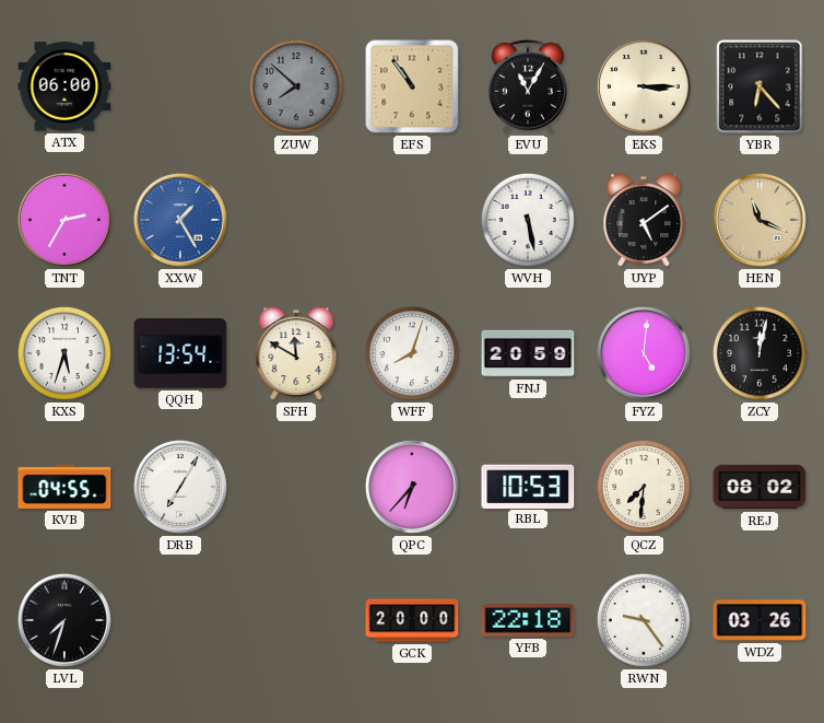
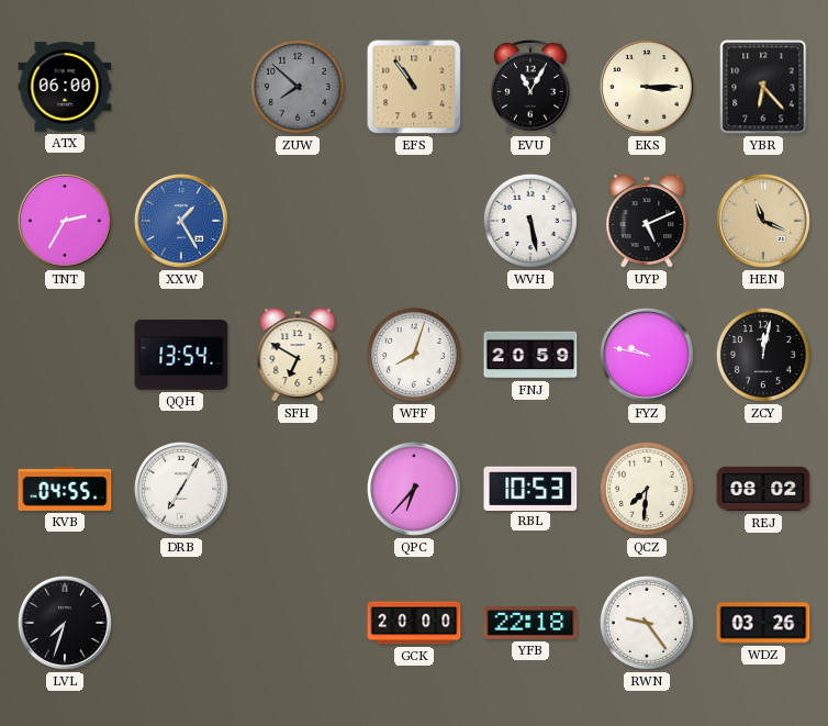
UYP: 5:09 -> 5:11 (647, 221)
KXS: 5:33 -> none (64, 353)
SFH: 11:50 -> 6:50 (298, 355)
FYZ: 5:01 -> 9:47 (648, 356)
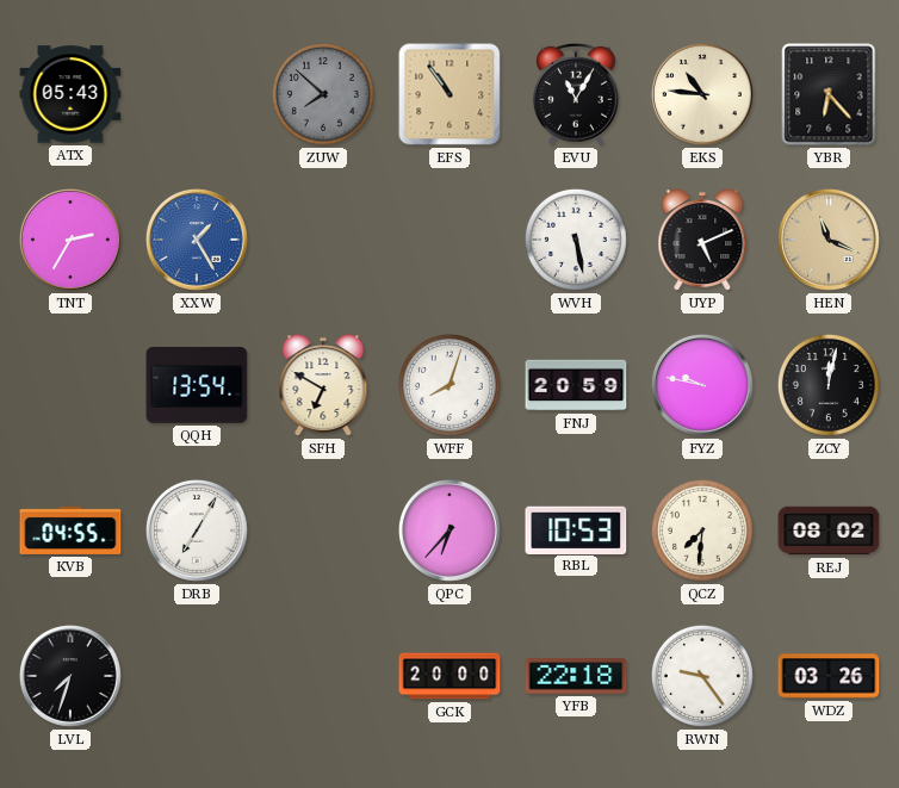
ATX: 06:00 -> 05:43 (70, 94)
EKS: 3:15 -> 10:46 (703, 95)
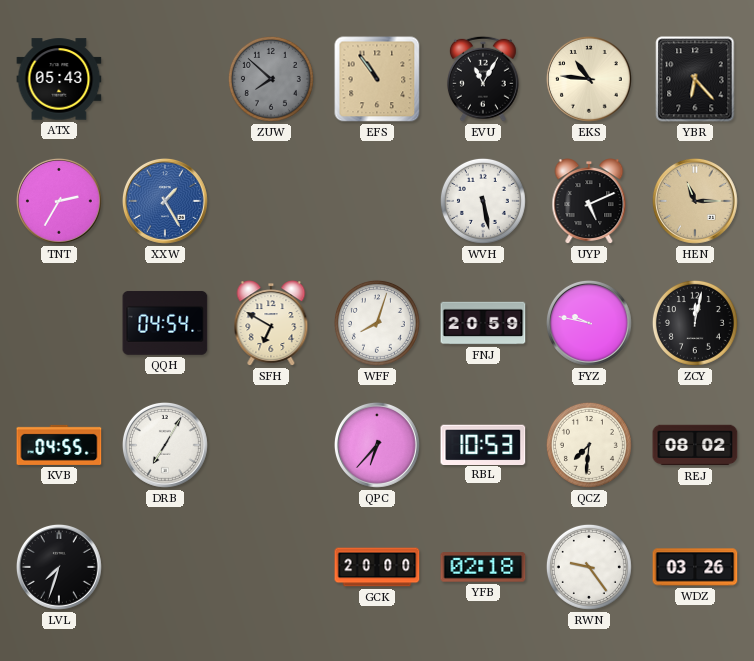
HEN: 11:19 -> 11:15 (696, 202)
QQH: 13:54 -> 04:54 (165, 323)
YFB: 22:18 -> 02:18 (483, 567)
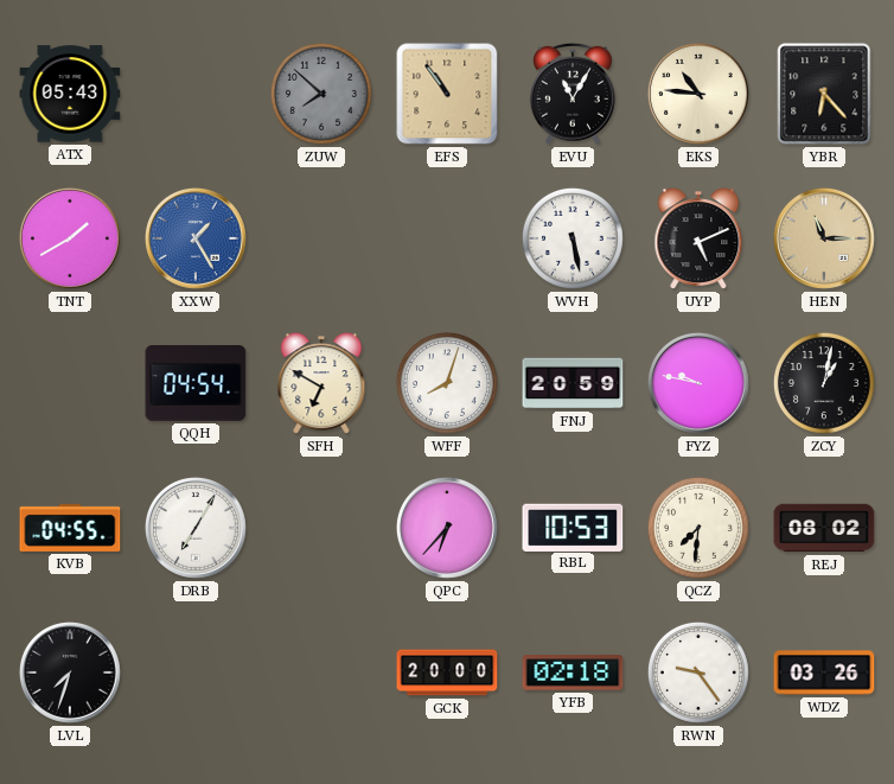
TNT: 2:35 -> 1:40 (71, 240)
ZCY: 12:02 -> 1:02 (824, 383)
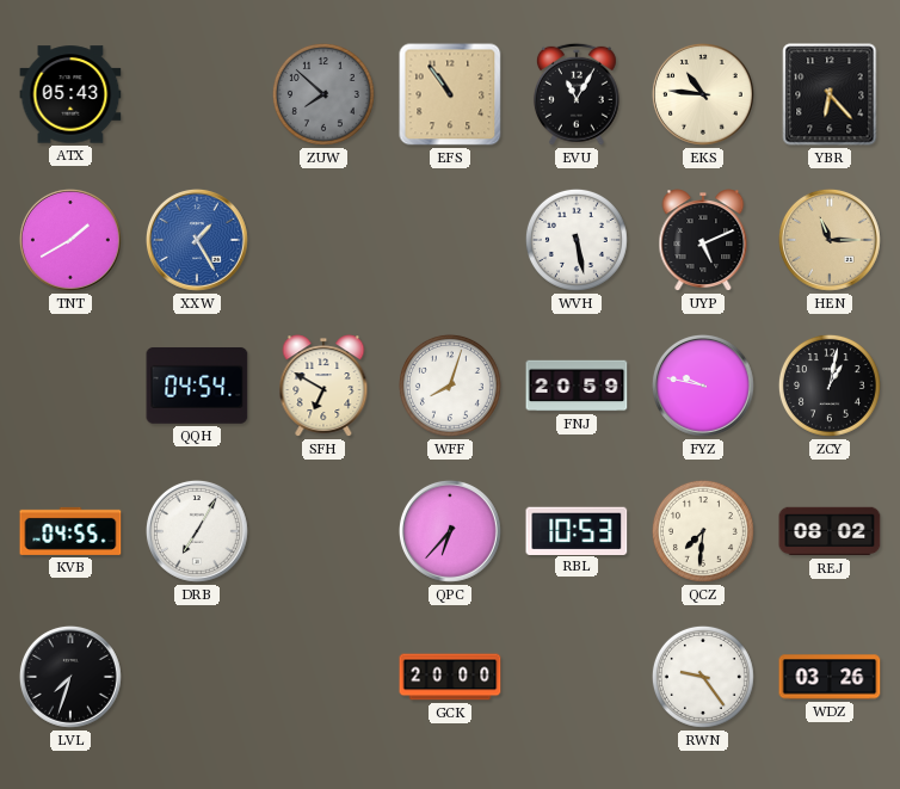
YFB: 02:18 -> none (573, 673)
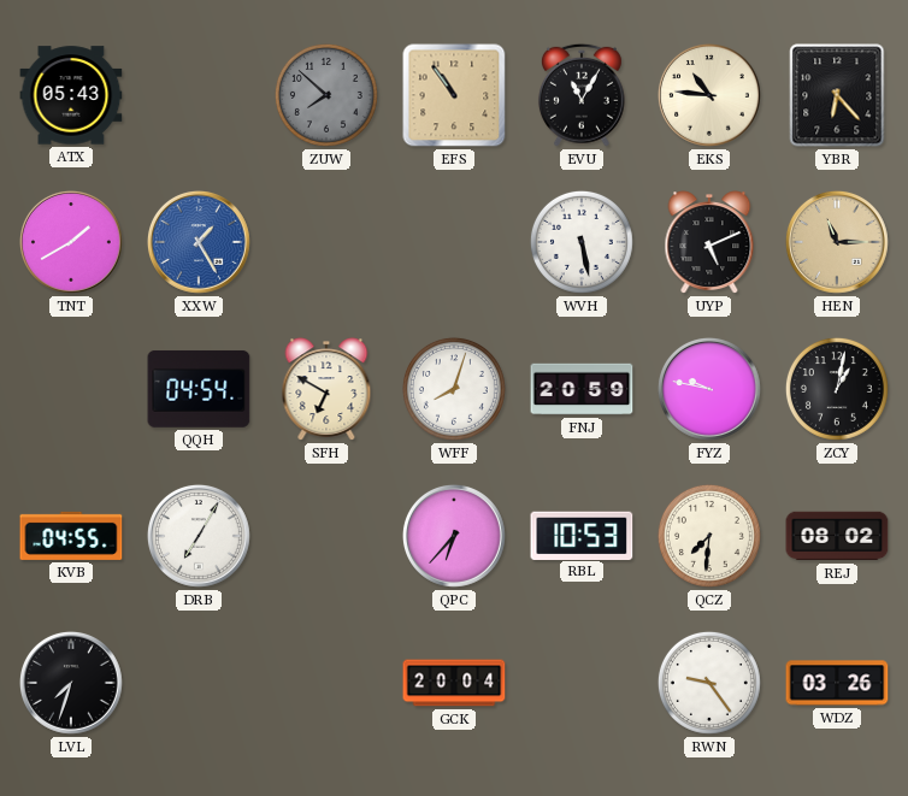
GCK: 20:00 -> 20:04 (454, 683)
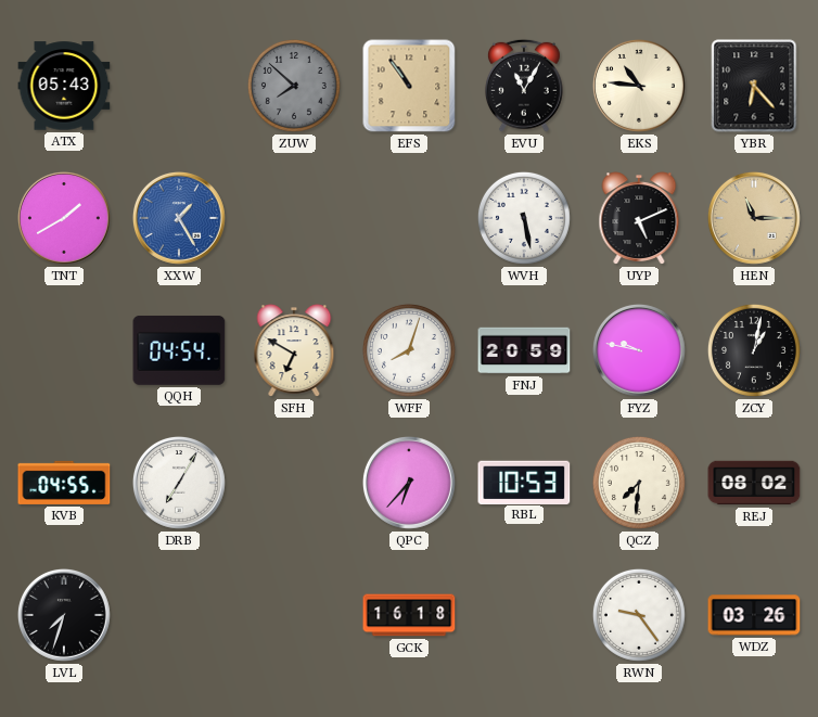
GCK: 20:04 -> 16:18 (409, 615)
